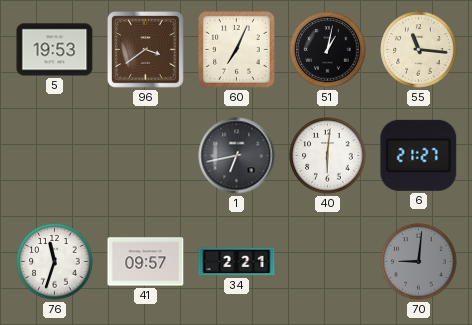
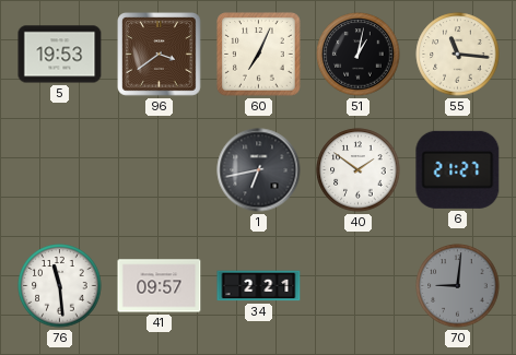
40: 6:01 -> 1:51 (359, 170)
76: 11:33 -> 11:29 (60, 286)
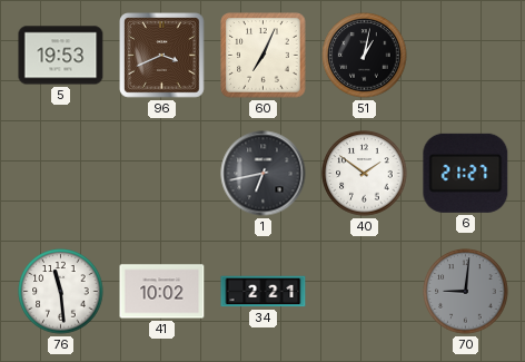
96: 3:39 -> 3:41 (162, 56)
55: 11:16 -> none (458, 55)
41: 09:57 -> 10:02 (162, 292)
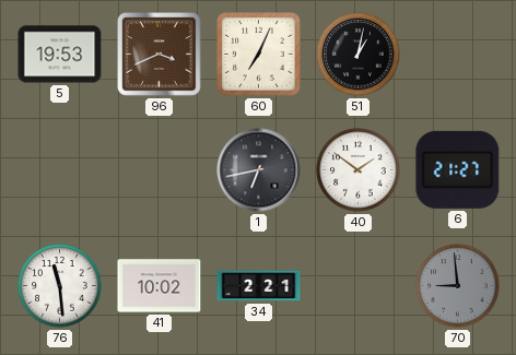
70: 9:01 -> 8:59 (458, 286)
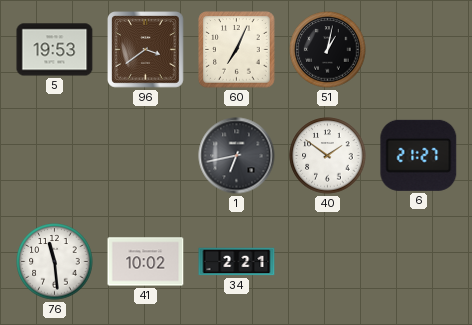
96: 3:41 -> 3:39 (146, 50)
70: 8:59 -> none (458, 286)
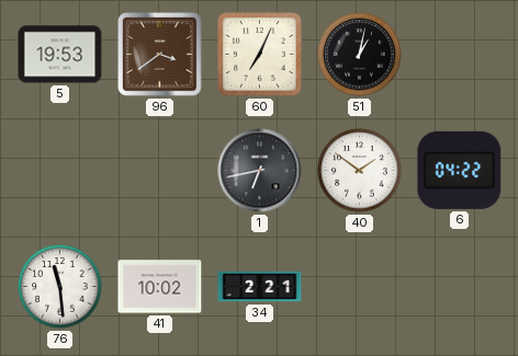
6: 21:27 -> 04:22 (460, 170)
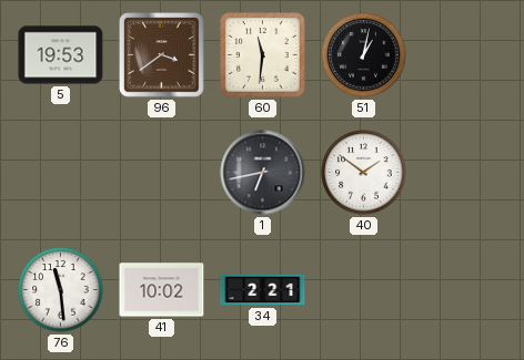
60: 7:04 -> 11:31 (263, 55)
6: 04:22 -> none (460, 170)
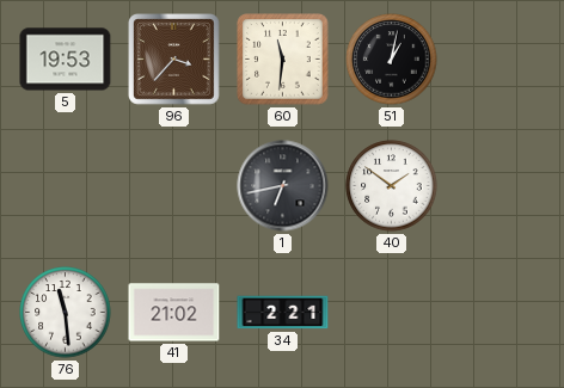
96: 3:39 -> 3:37 (174, 60)
41: 10:02 -> 21:02 (174, 313)
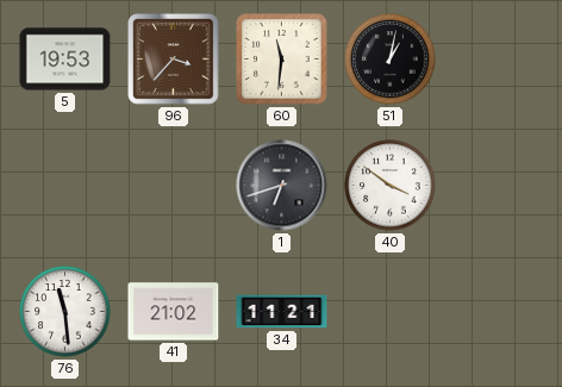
1: 6:43 -> 6:42 (282, 186)
40: 1:51 -> 3:51 (391, 186)
34: 2:21 -> 11:21 (282, 312)
